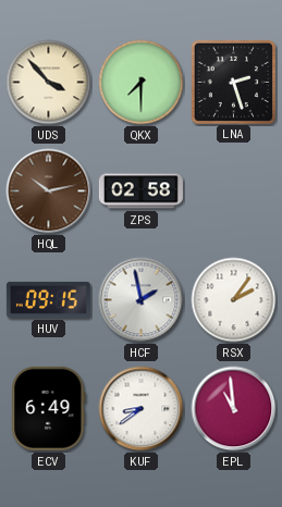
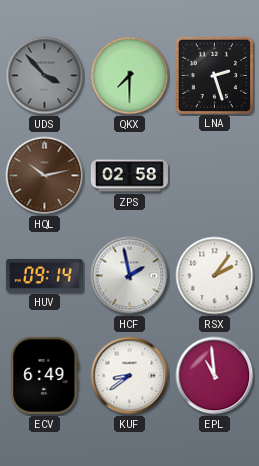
UDS dial: cream -> grey (45, 76)
HUV: 09:15 -> 09:14 (44, 275)
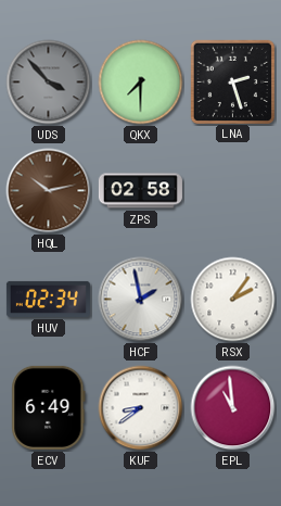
HUV: 09:14 -> 02:34 (48, 299)
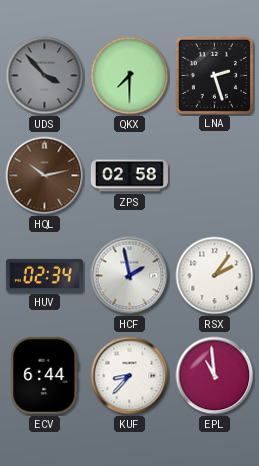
ECV: 6:49 -> 6:44 (45, 375)
KUF: 8:39 -> 8:37 (130, 376)
